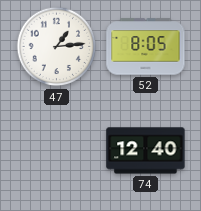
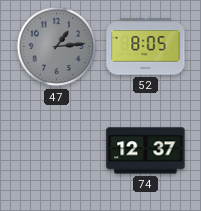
47 dial: white -> grey (57, 47)
74: 12:40 -> 12:37 (146, 151)
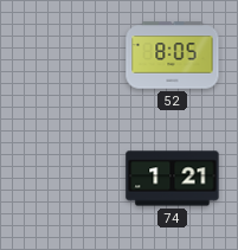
47: 1:14 -> none (57, 47)
74: 12:37 -> 1:21 (173, 179)
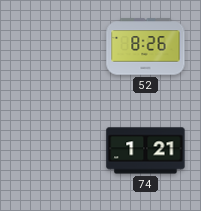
52: 8:05 -> 8:26 (146, 47)
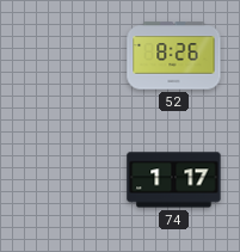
74: 1:21 -> 1:17 (174, 180)
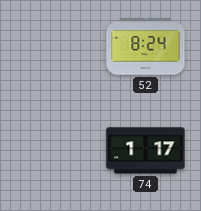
52: 8:26 -> 8:24 (146, 47)
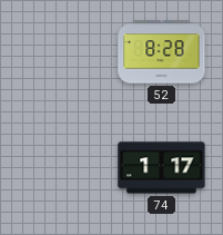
52: 8:24 -> 8:28 (162, 52)
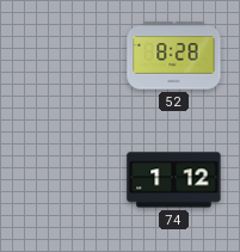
74: 1:17 -> 1:12 (174, 180)
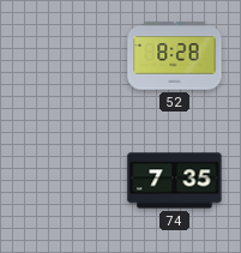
74: 1:12 -> 7:35 (175, 181)
